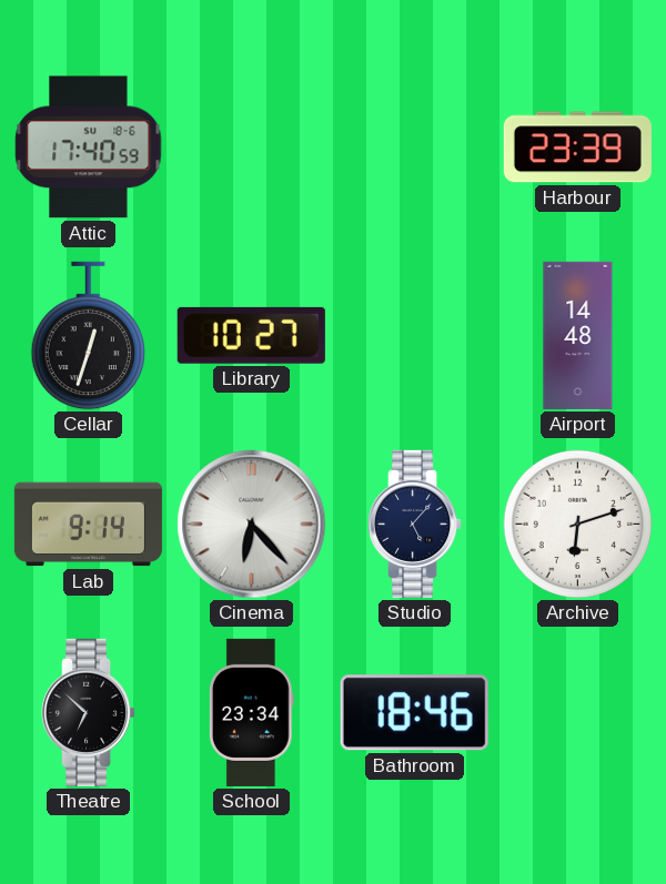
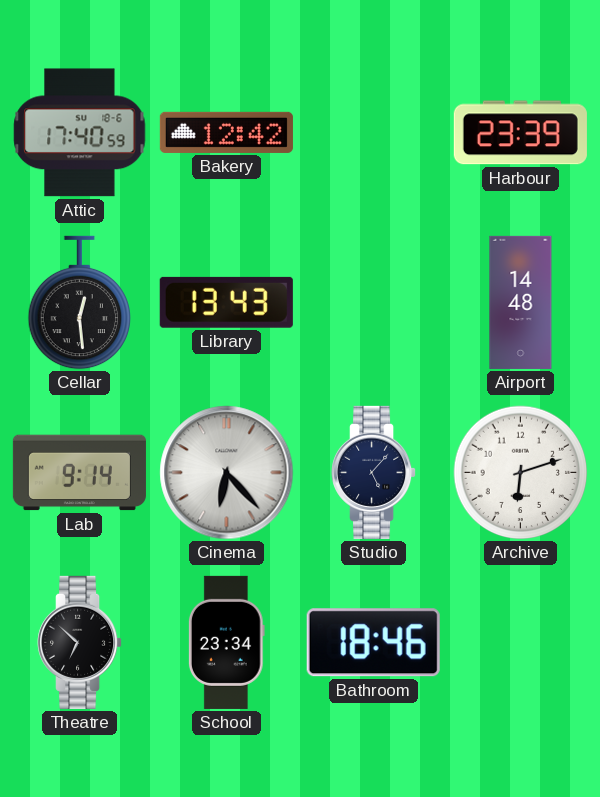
Bakery: none -> 12:42 (226, 132)
Cellar: 12:33 -> 12:29 (79, 303)
Library: 10:27 -> 13:43 (226, 302)
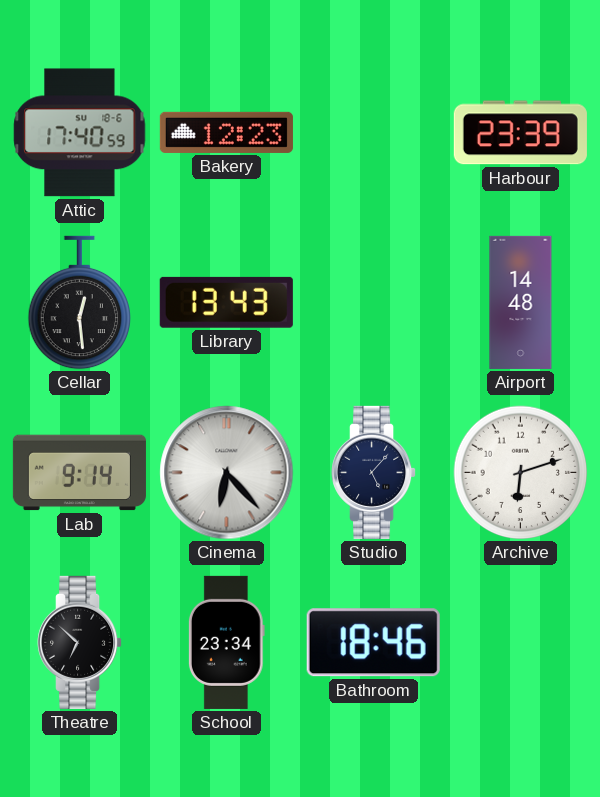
Bakery: 12:42 -> 12:23 (226, 132)
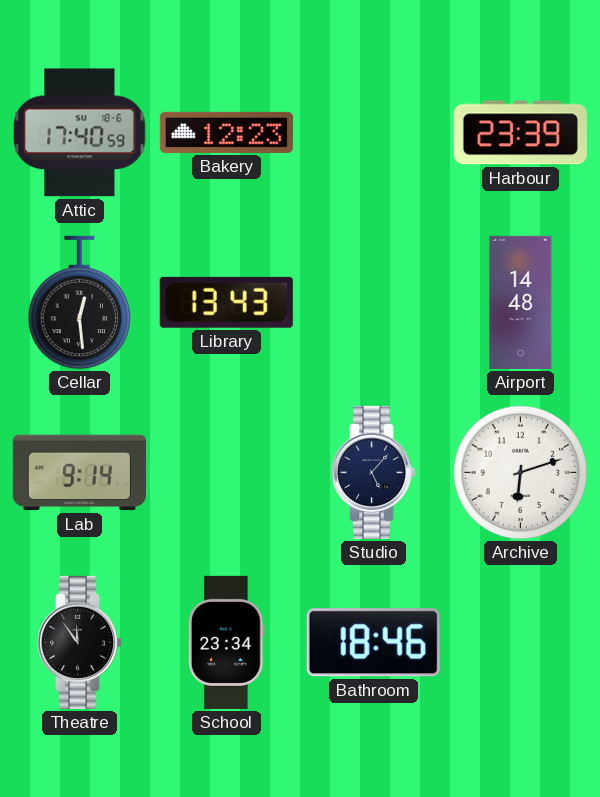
Cinema: 6:23 -> none (227, 473)
Theatre: 6:52 -> 11:54 (80, 642)
